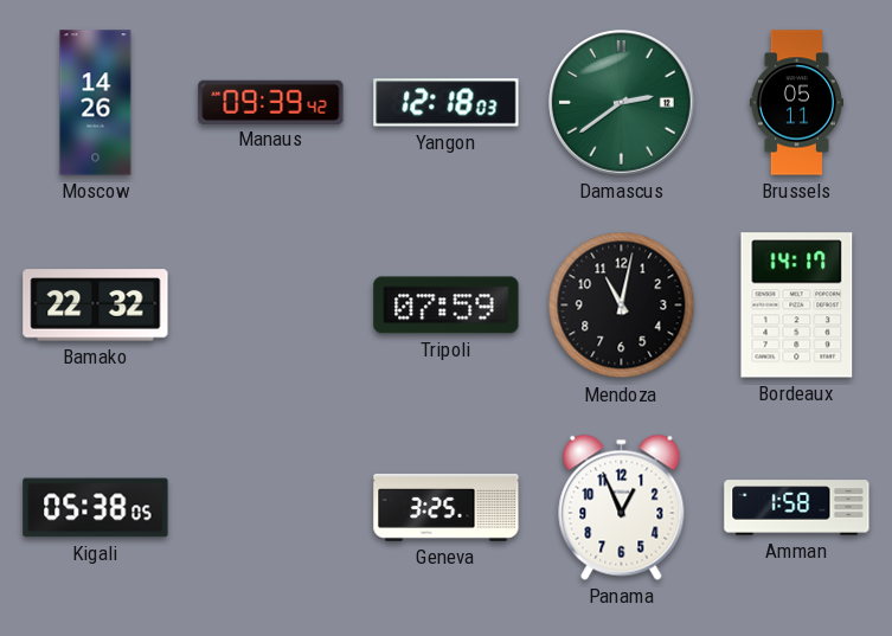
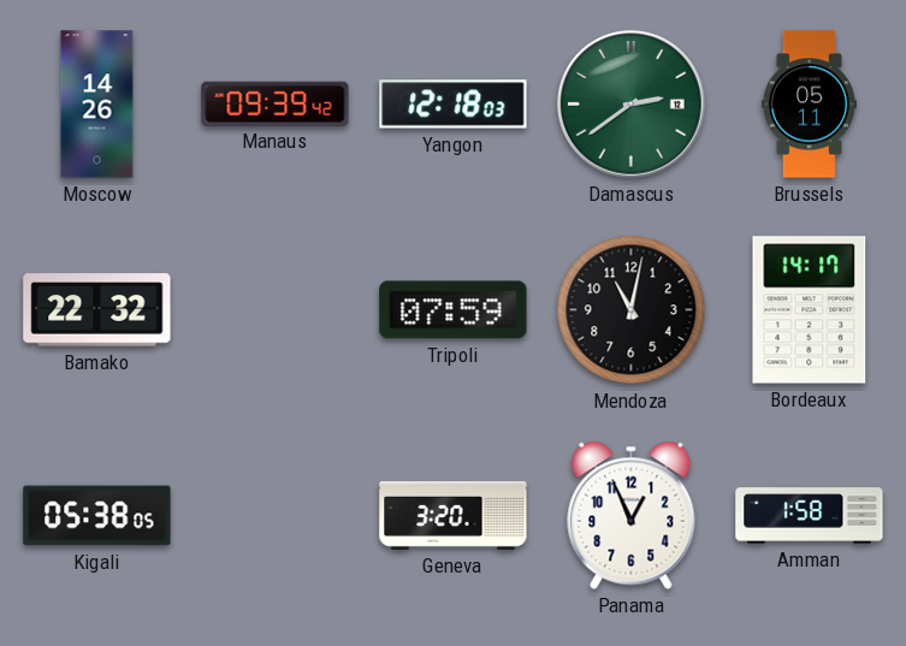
Geneva: 3:25 -> 3:20 (454, 515)
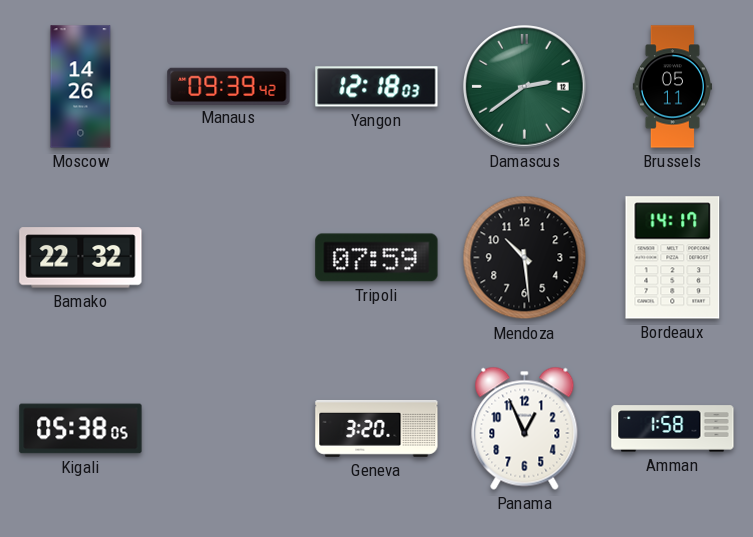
Mendoza: 11:02 -> 10:29 (525, 258)
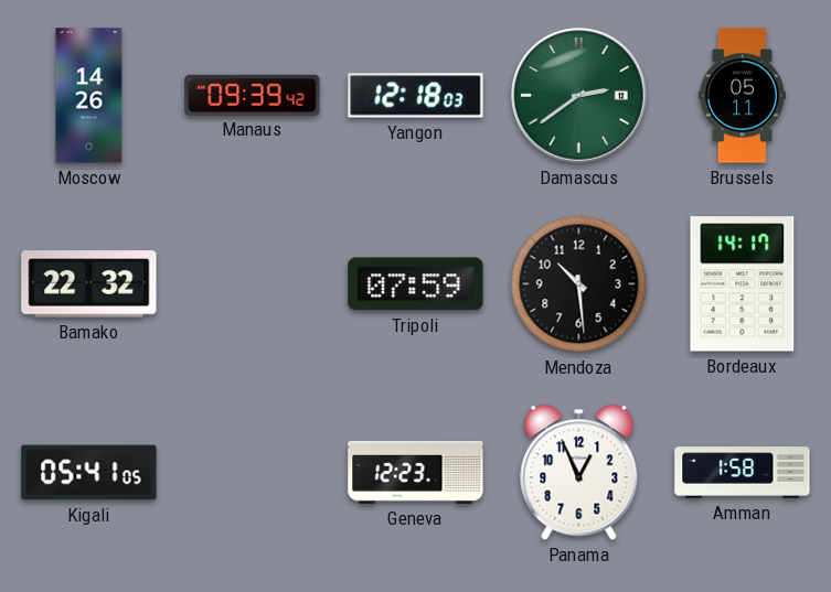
Kigali: 05:38 -> 05:41 (89, 473)
Geneva: 3:20 -> 12:23 (416, 472)
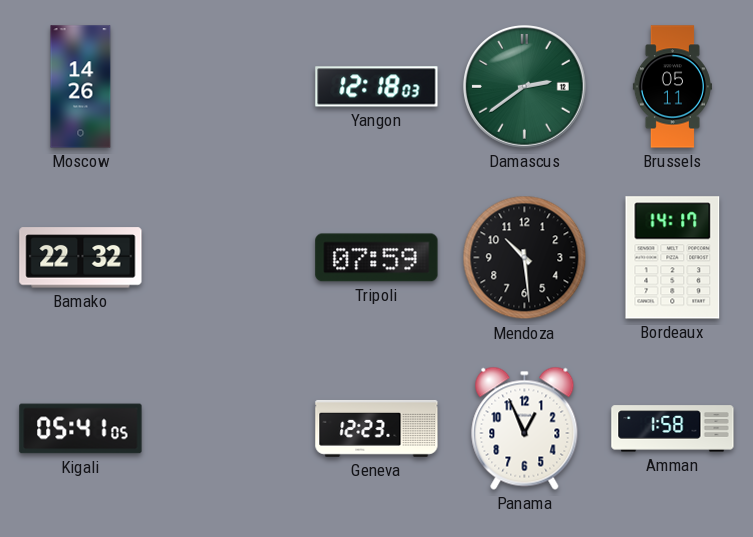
Manaus: 09:39 -> none (253, 95)
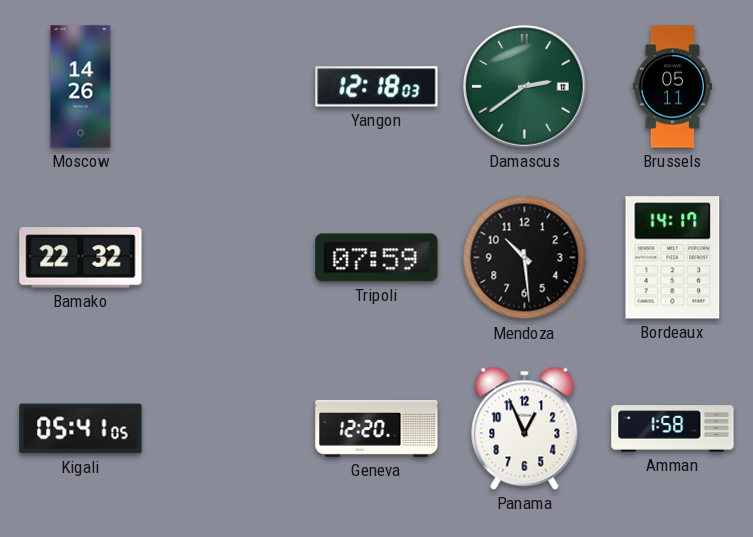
Geneva: 12:23 -> 12:20 (377, 428)
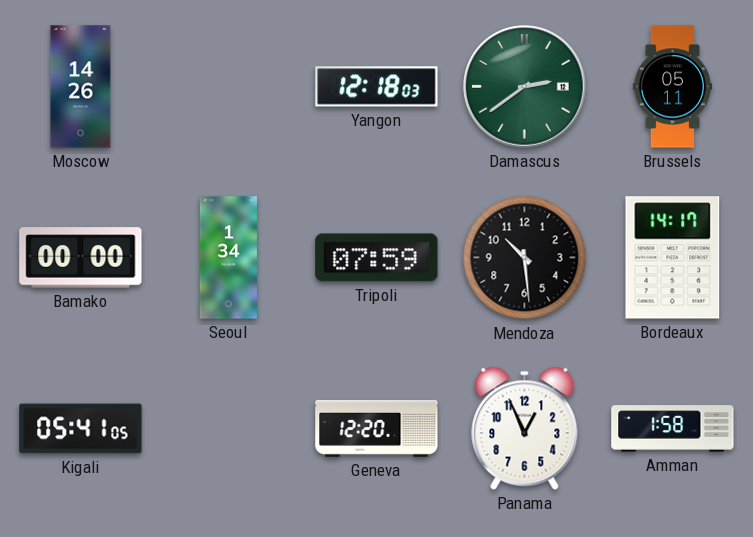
Bamako: 22:32 -> 00:00 (81, 258)
Seoul: none -> 1:34 (228, 258)
